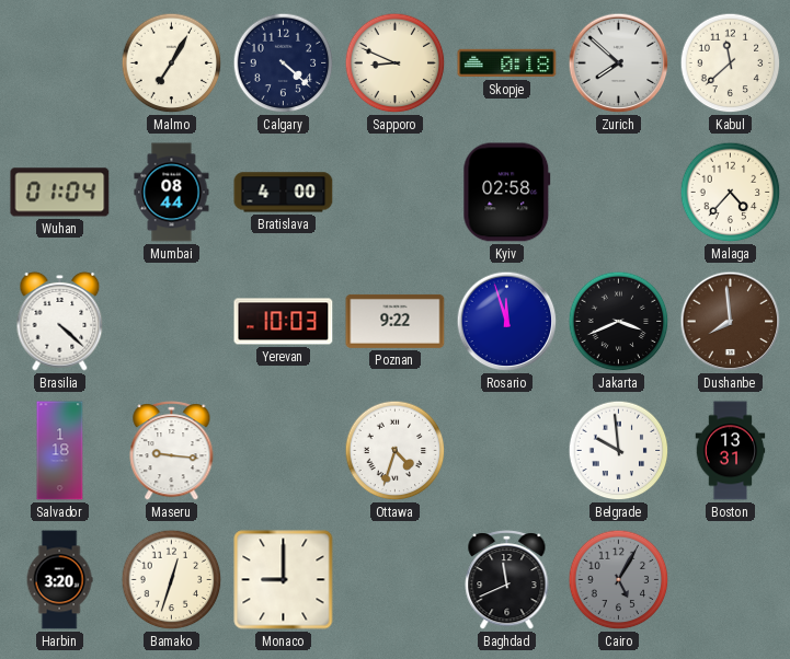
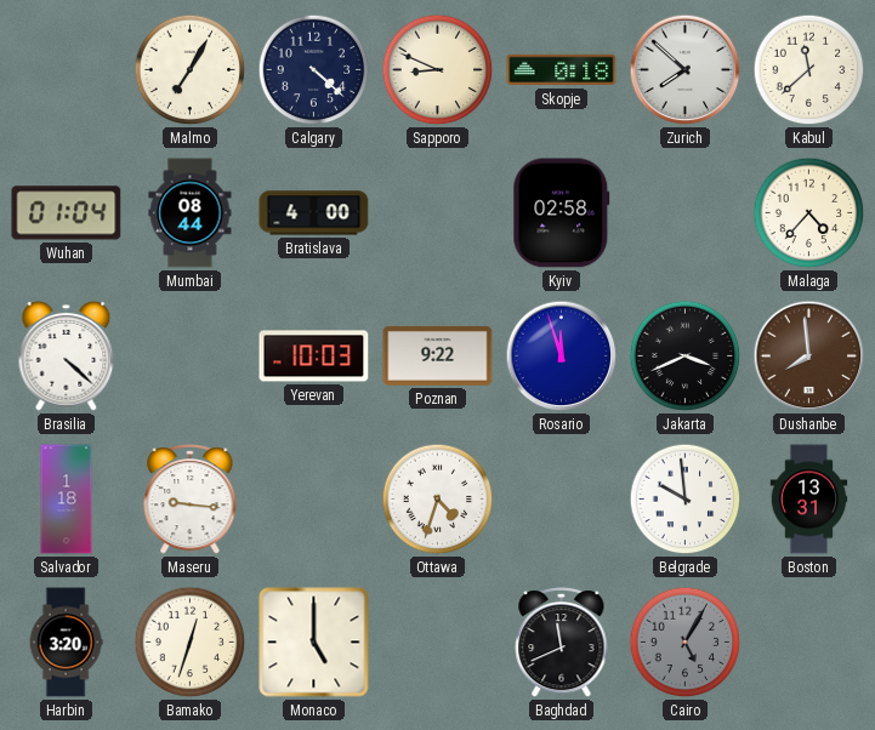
Monaco: 9:00 -> 5:00 (314, 643)
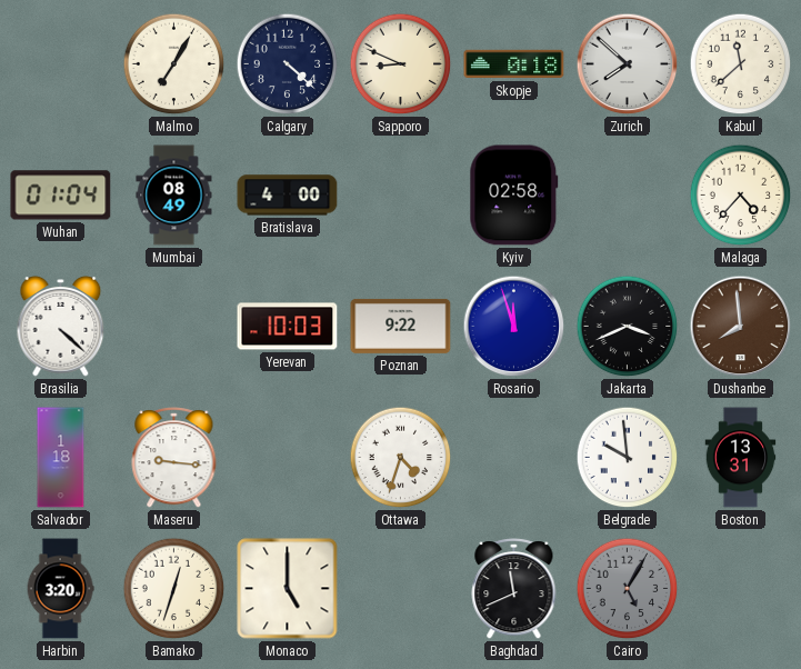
Mumbai: 08:44 -> 08:49 (174, 196)
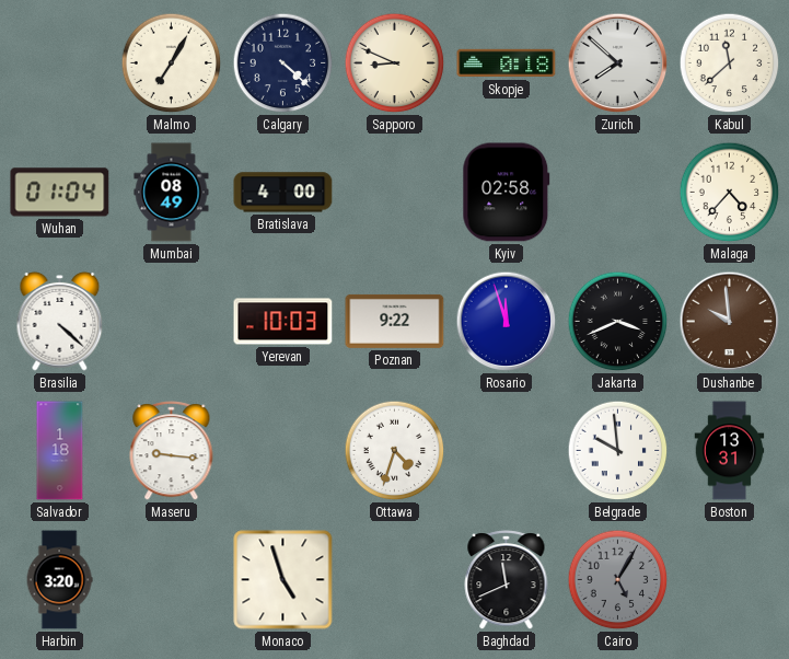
Dushanbe: 7:59 -> 9:59 (730, 322)
Bamako: 12:33 -> none (174, 589)
Monaco: 5:00 -> 4:57 (283, 580)
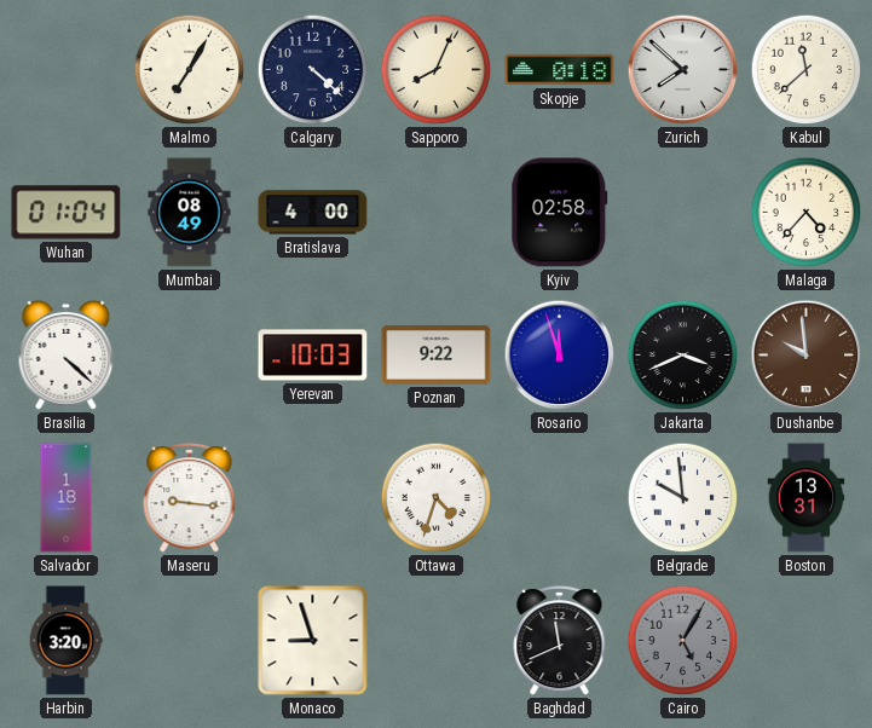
Sapporo: 8:49 -> 8:04 (437, 70)
Monaco: 4:57 -> 8:57 (313, 641)
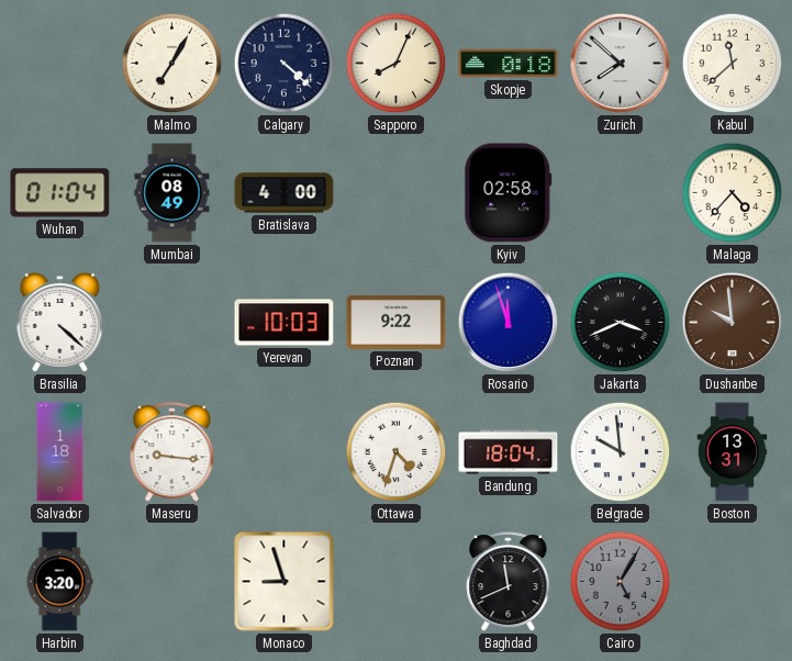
Bandung: none -> 18:04 (509, 452)
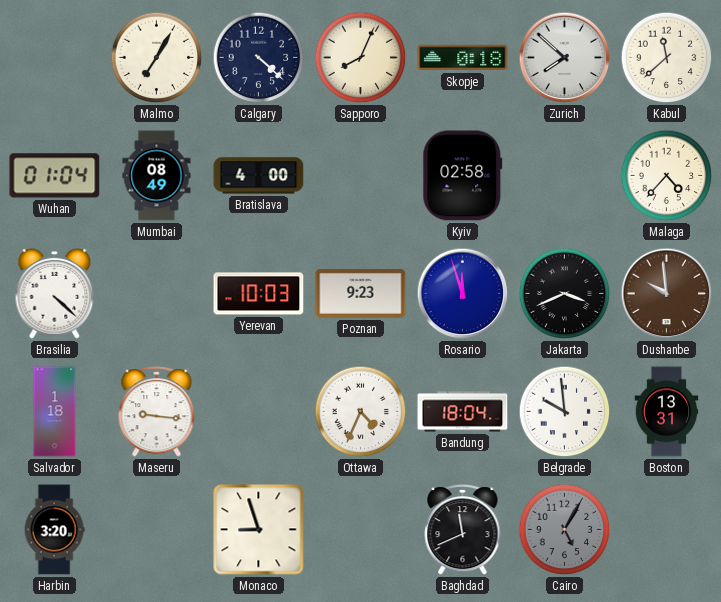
Poznan: 9:22 -> 9:23 (361, 293)
Ottawa: 4:33 -> 4:34 (361, 412)
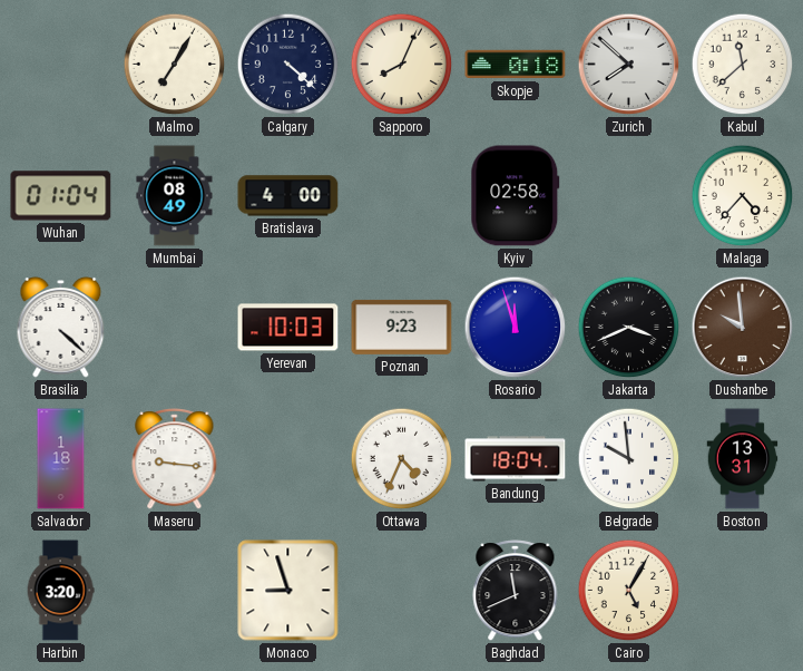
Cairo dial: grey -> cream (629, 591)
